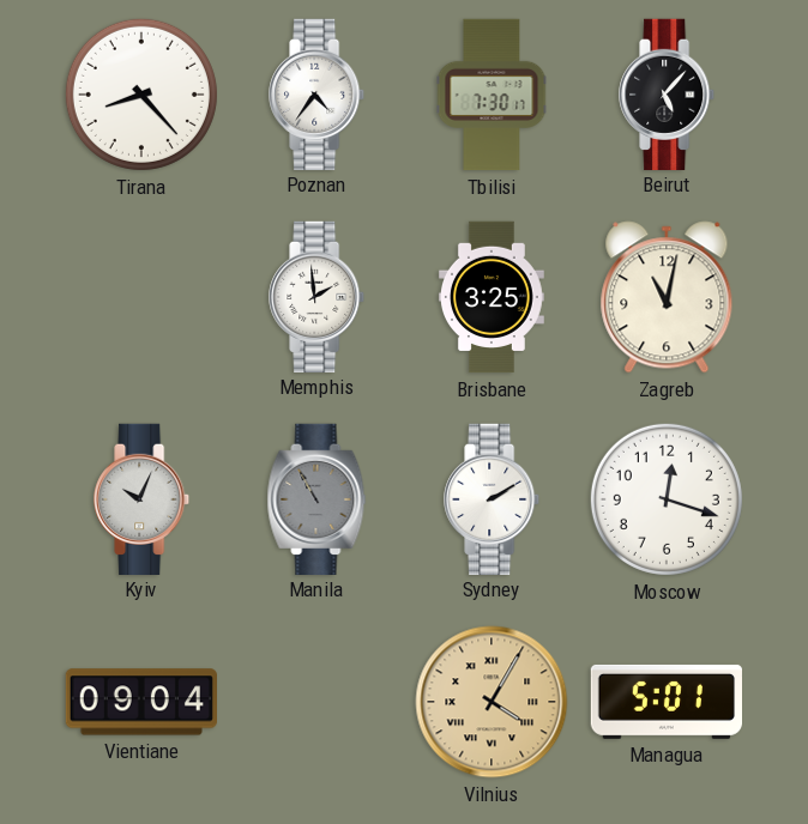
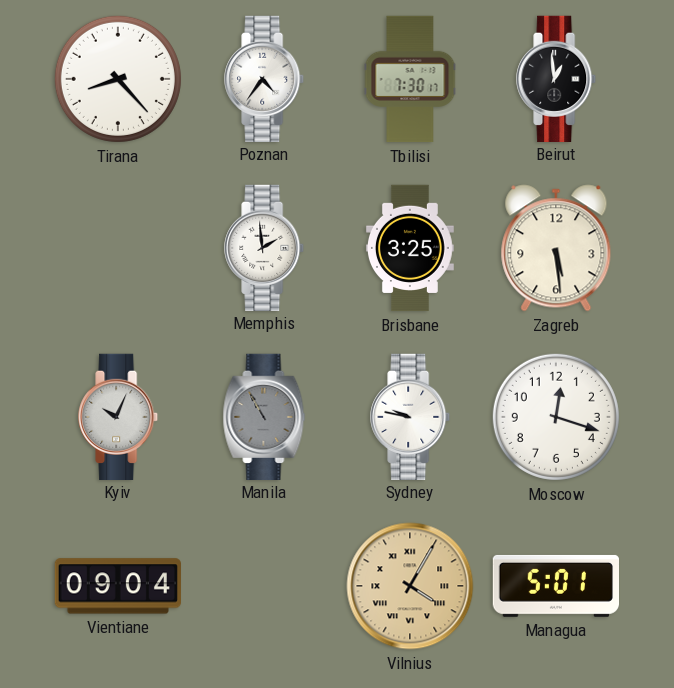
Beirut: 5:07 -> 12:59 (557, 78)
Zagreb: 11:02 -> 5:29 (556, 248)
Sydney: 2:10 -> 9:47 (411, 416)
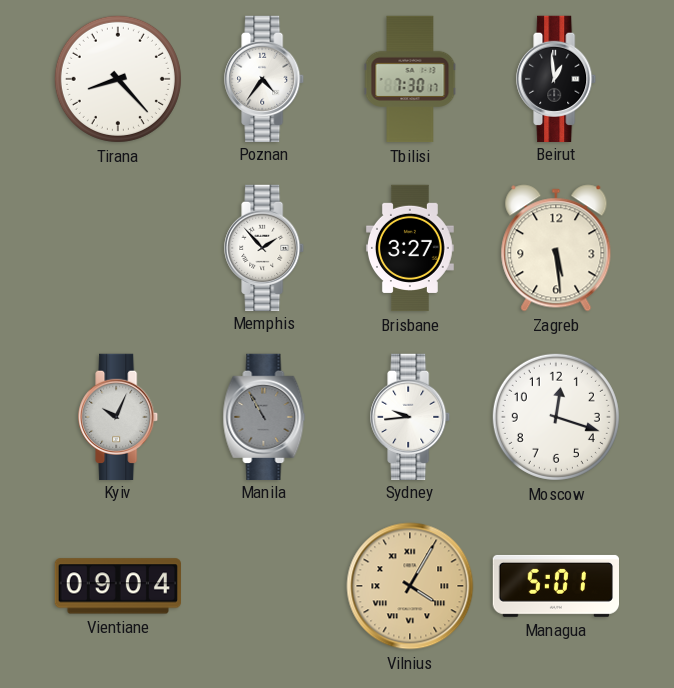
Memphis: 1:59 -> 1:53 (265, 247)
Brisbane: 3:25 -> 3:27 (410, 248)
Sydney: 9:47 -> 9:44 (411, 416)
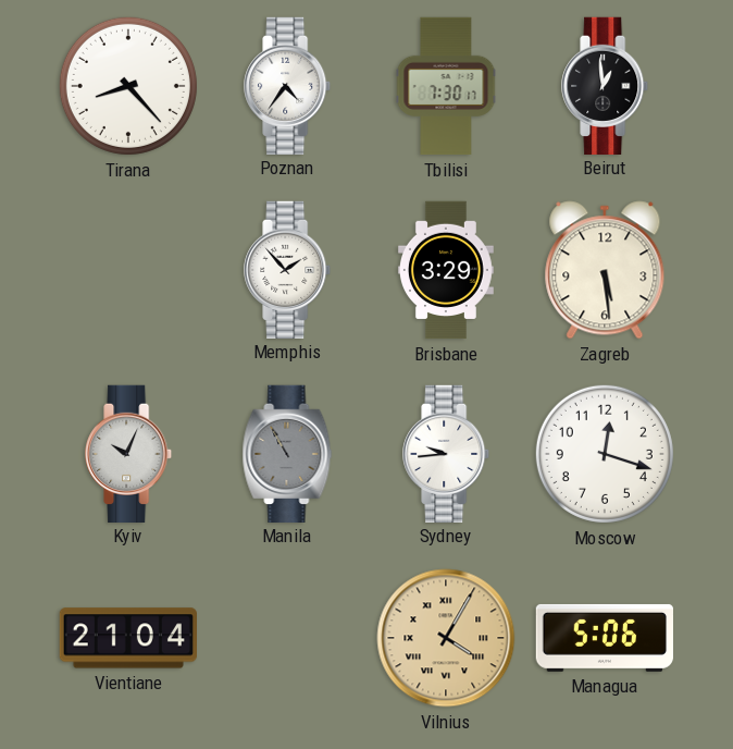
Brisbane: 3:27 -> 3:29 (446, 270)
Vientiane: 09:04 -> 21:04 (127, 638)
Managua: 5:01 -> 5:06 (604, 638)
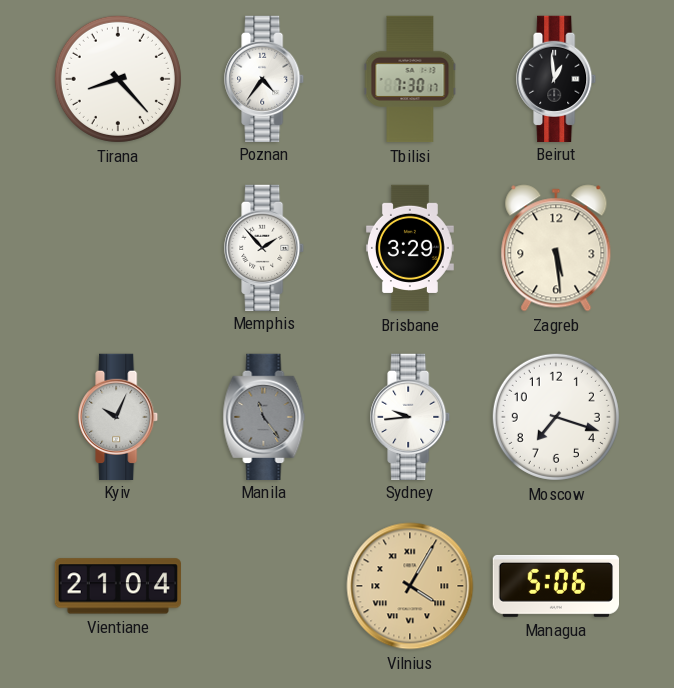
Manila: 10:55 -> 11:24 (264, 416)
Moscow: 12:18 -> 7:18 (556, 417)
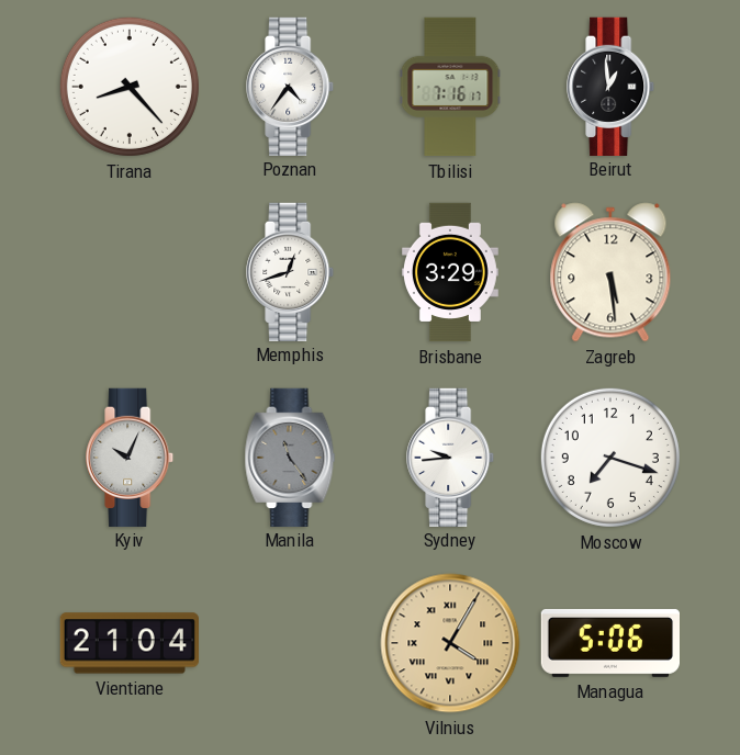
Tbilisi: 7:30 -> 7:16 (450, 87)
Memphis: 1:53 -> 12:42 (291, 271)
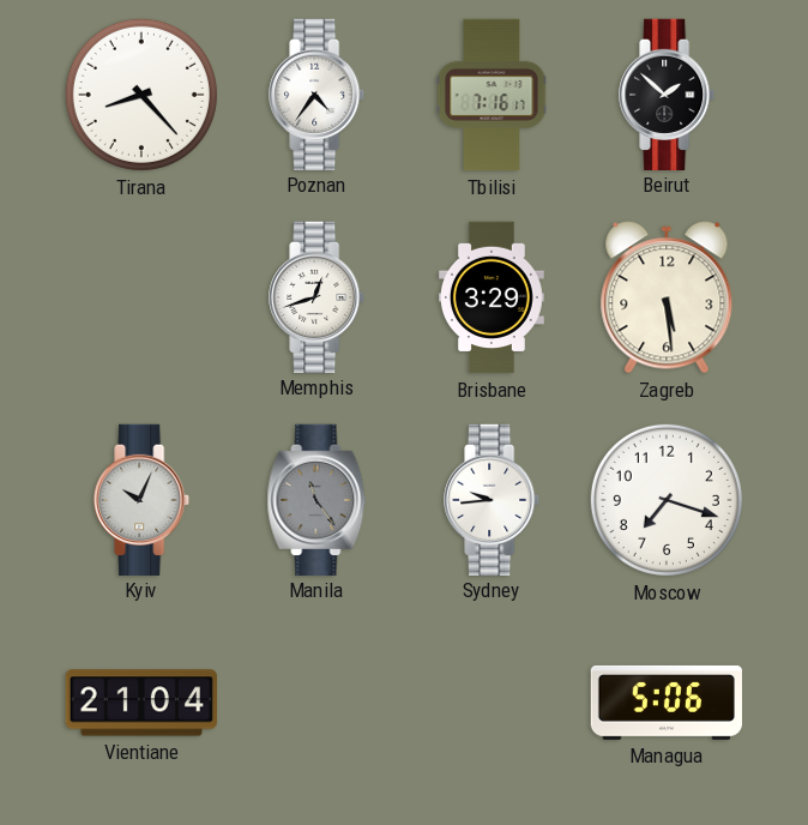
Beirut: 12:59 -> 1:52 (668, 94)
Vilnius: 4:05 -> none (450, 643)
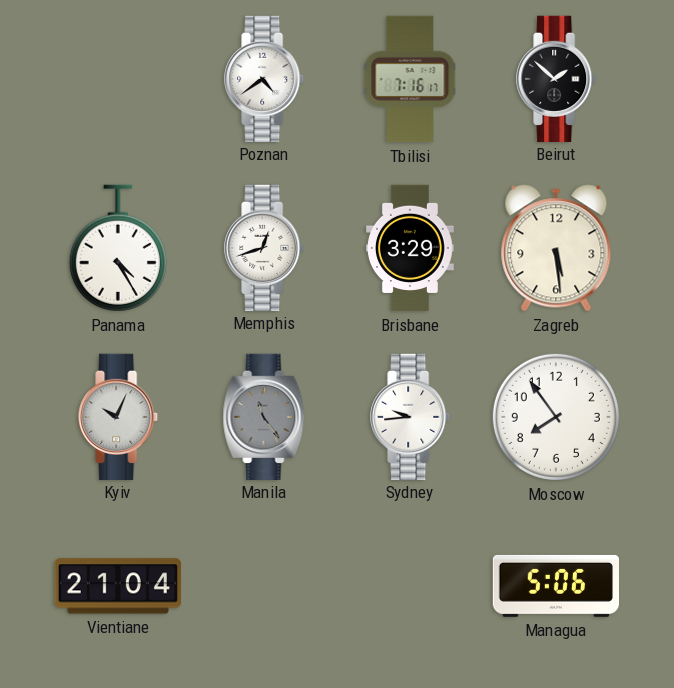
Tirana: 8:23 -> none (141, 95)
Poznan: 4:36 -> 4:39 (265, 78)
Panama: none -> 4:25 (118, 248)
Moscow: 7:18 -> 7:54 (556, 417)
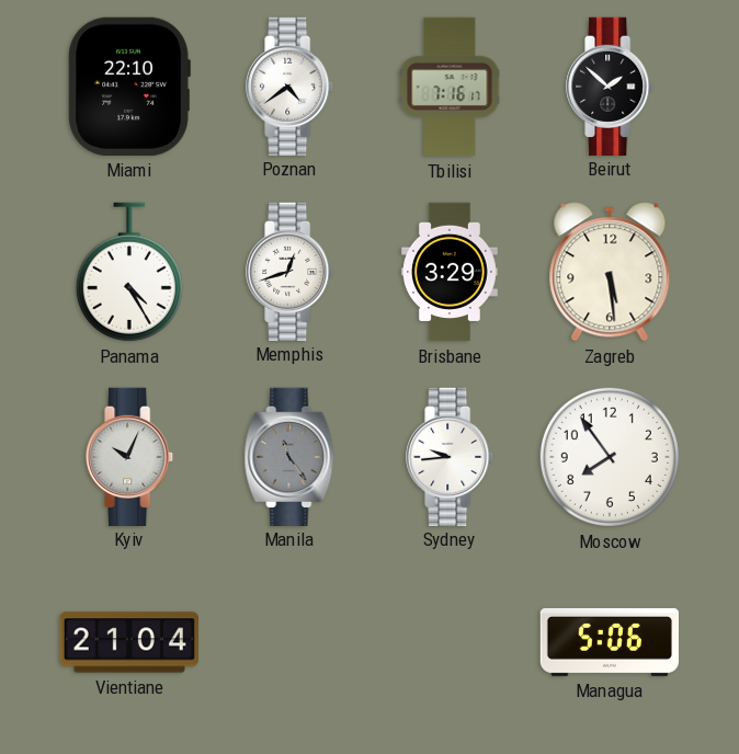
Miami: none -> 22:10 (129, 87)
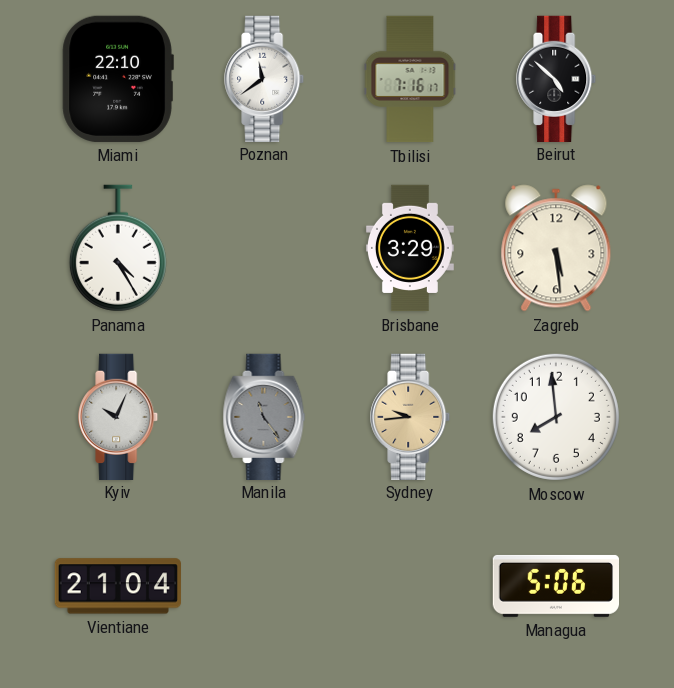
Poznan: 4:39 -> 11:39 (265, 78)
Beirut: 1:52 -> 4:52 (557, 78)
Memphis: 12:42 -> none (291, 271)
Sydney dial: white -> champagne (411, 416)
Moscow: 7:54 -> 7:59 (556, 417)
